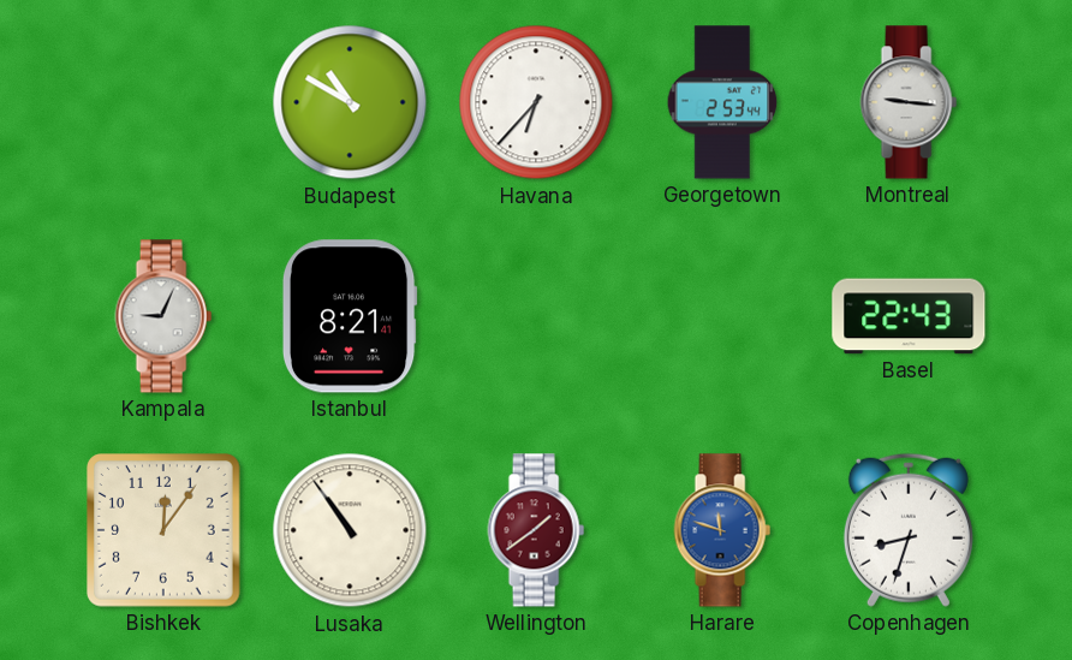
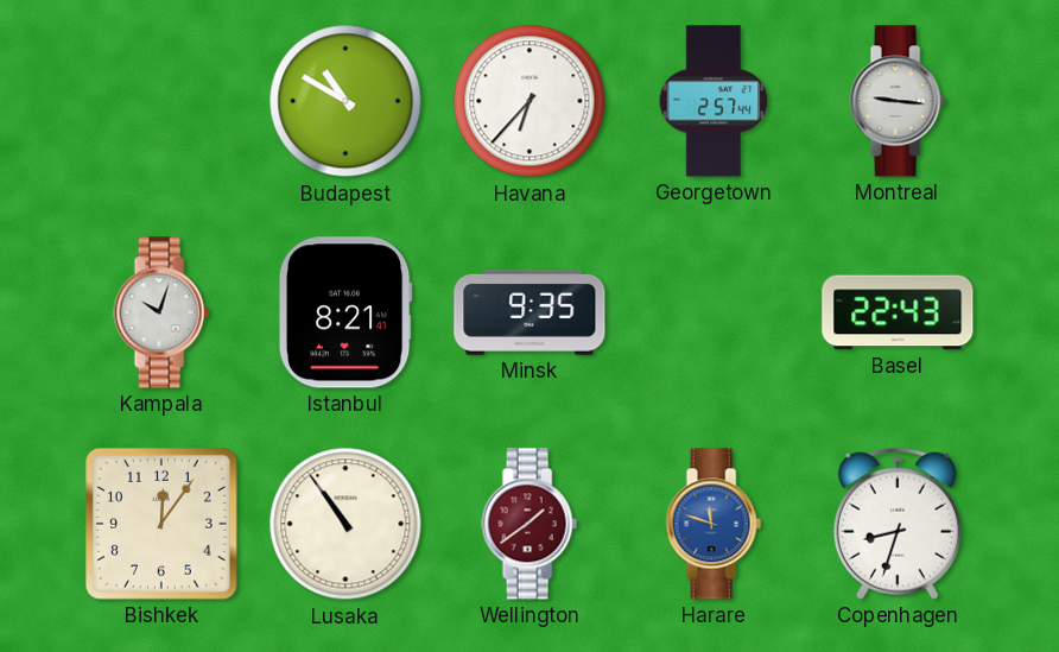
Georgetown: 2:53 -> 2:57 (714, 101)
Kampala: 9:04 -> 10:03 (161, 312)
Minsk: none -> 9:35 (529, 312)
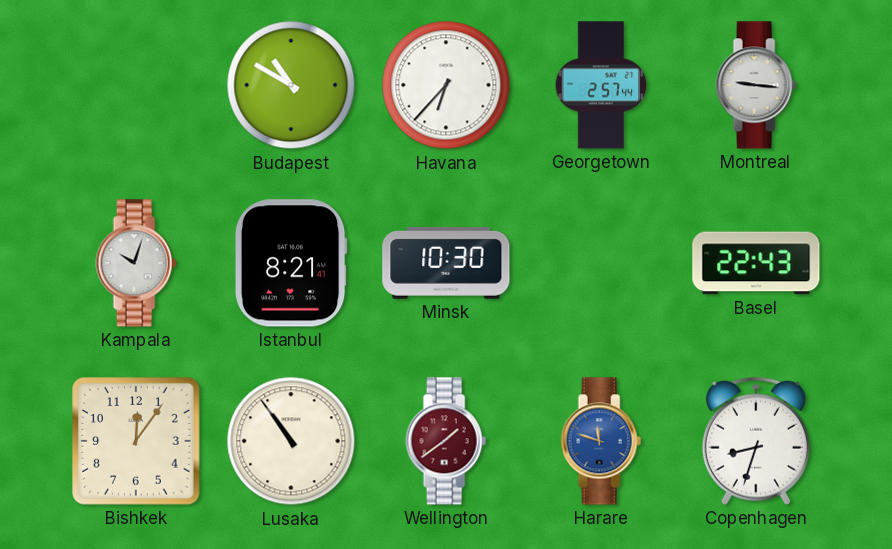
Minsk: 9:35 -> 10:30 (446, 263)
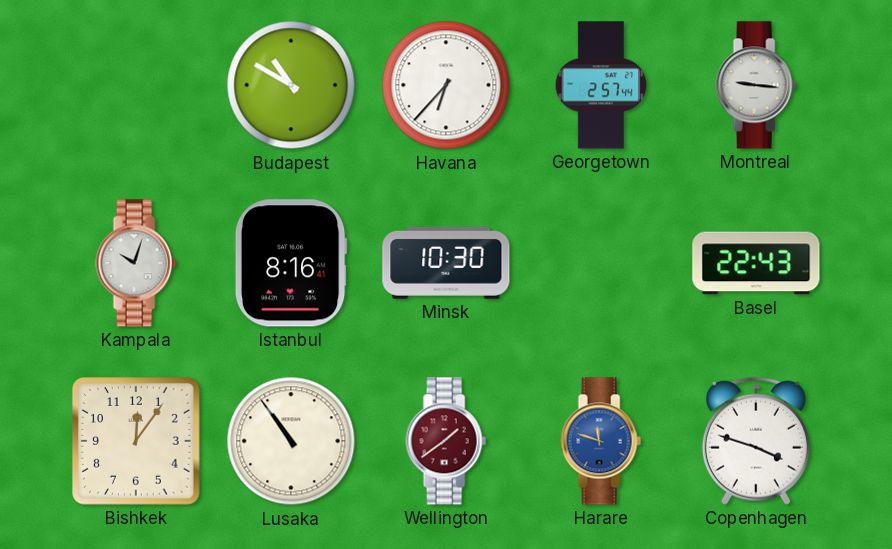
Istanbul: 8:21 -> 8:16 (291, 263)
Copenhagen: 8:33 -> 3:48 (756, 441)
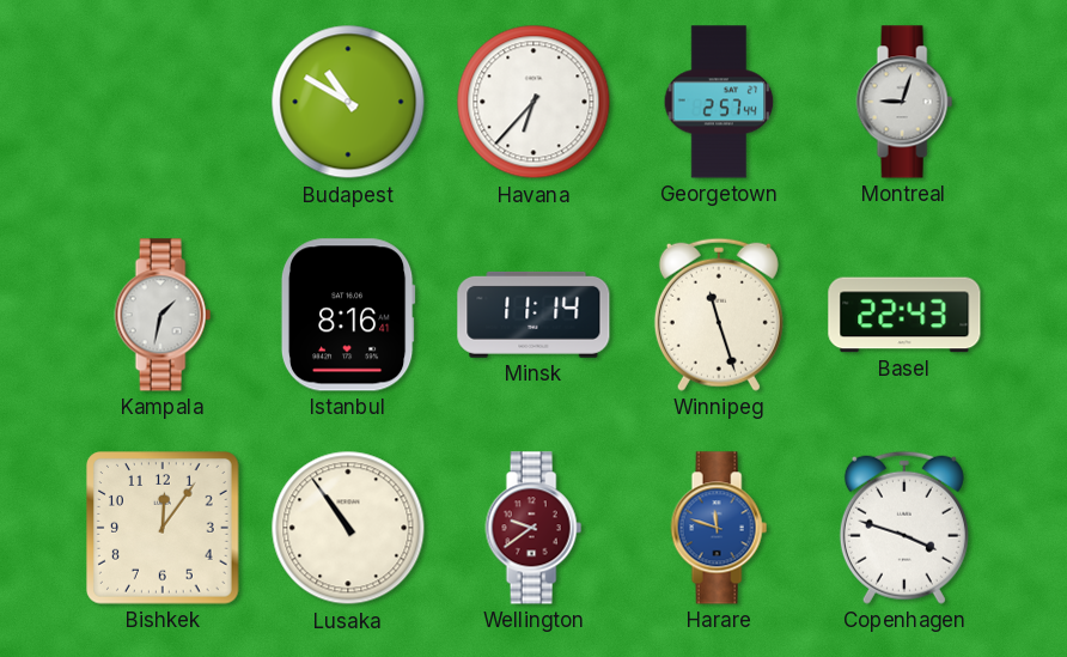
Montreal: 9:16 -> 9:03 (904, 102)
Kampala: 10:03 -> 1:32 (163, 315)
Minsk: 10:30 -> 11:14 (533, 315)
Winnipeg: none -> 11:27 (719, 315)
Wellington: 1:39 -> 9:39 (533, 528)
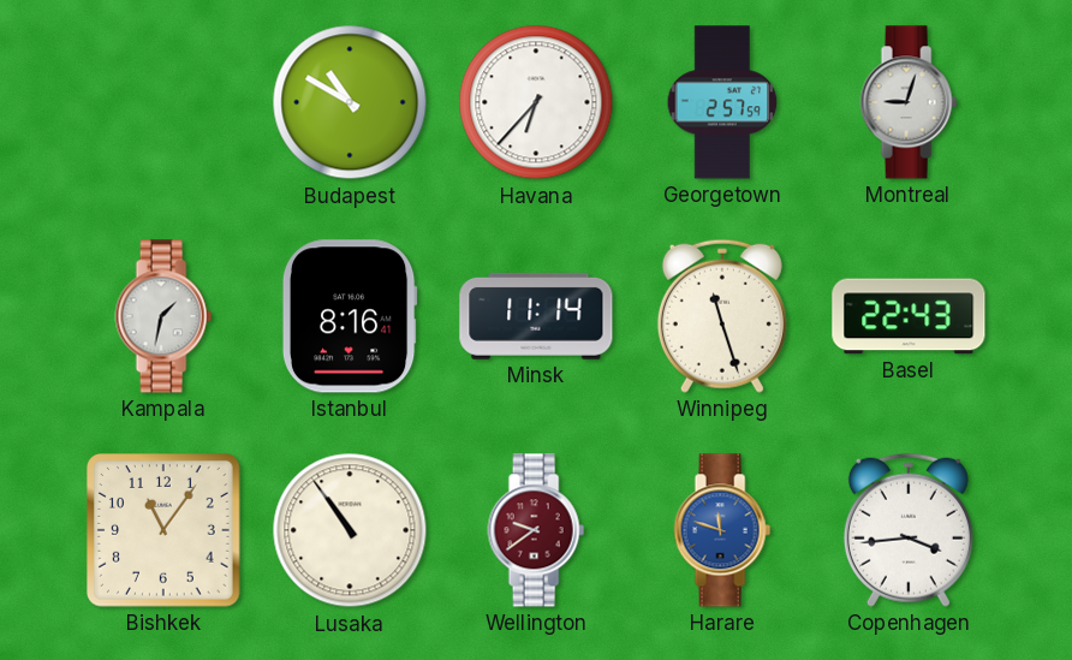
Georgetown: 2:57:44 -> 2:57:59 (722, 102)
Bishkek: 12:06 -> 11:06 (165, 531)
Copenhagen: 3:48 -> 3:44 (909, 530)
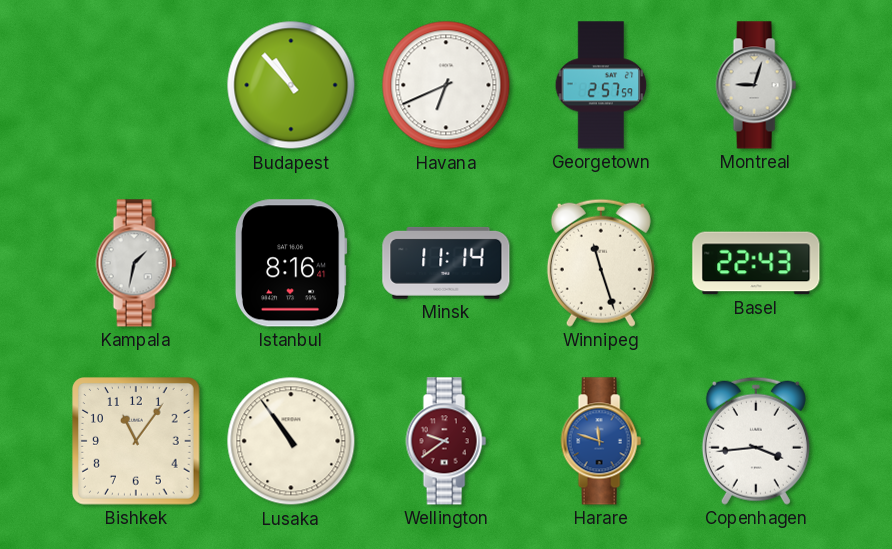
Budapest: 10:50 -> 10:53 (291, 85)
Havana: 6:37 -> 6:41 (446, 85)
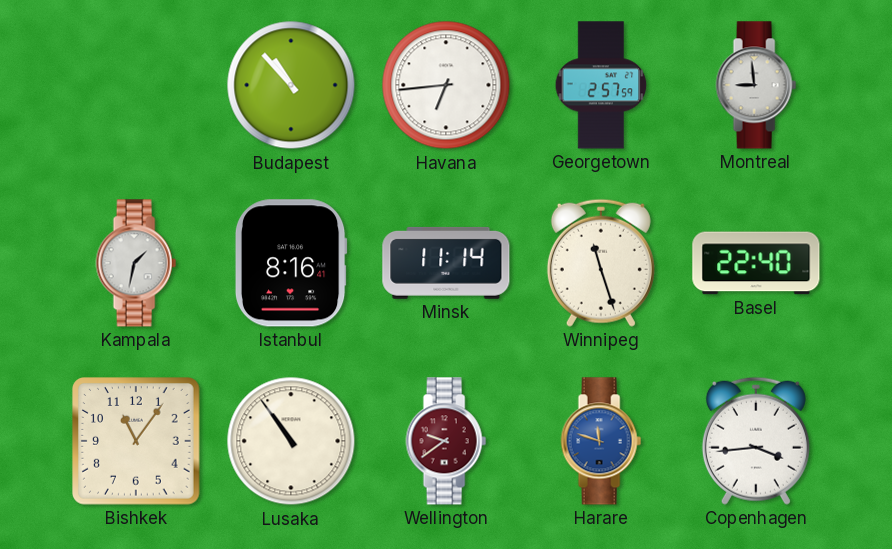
Havana: 6:41 -> 6:44 (446, 85)
Montreal: 9:03 -> 8:59 (756, 85)
Basel: 22:43 -> 22:40 (756, 263)
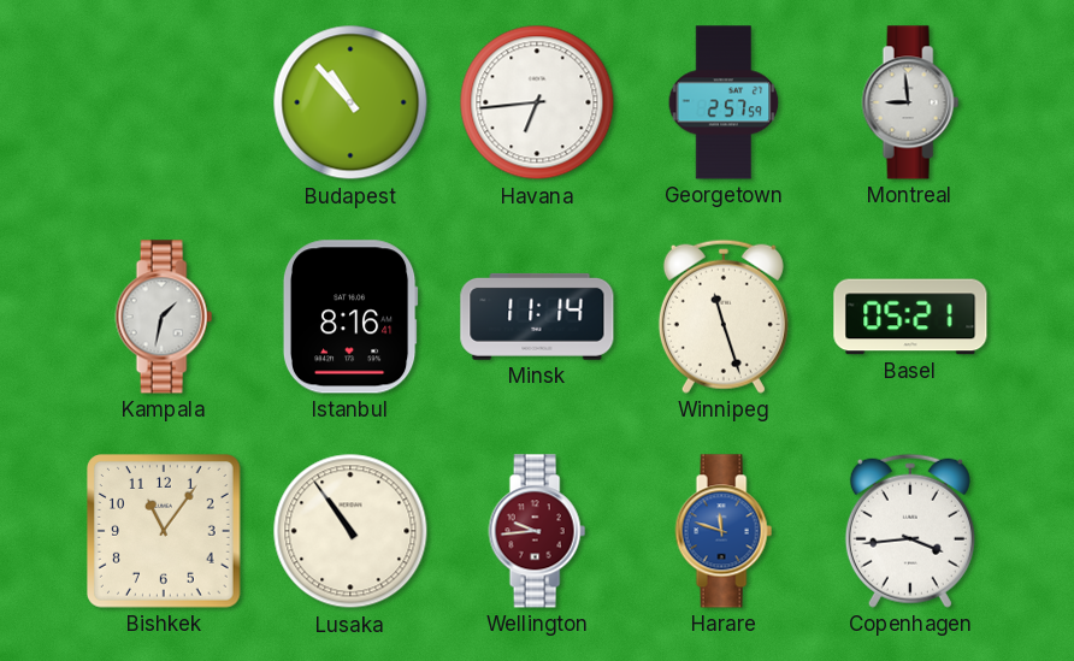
Basel: 22:40 -> 05:21 (910, 317)
Wellington: 9:39 -> 9:44 (537, 531)
